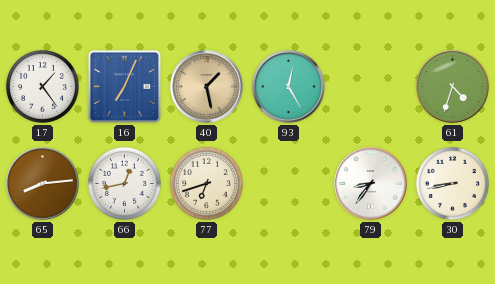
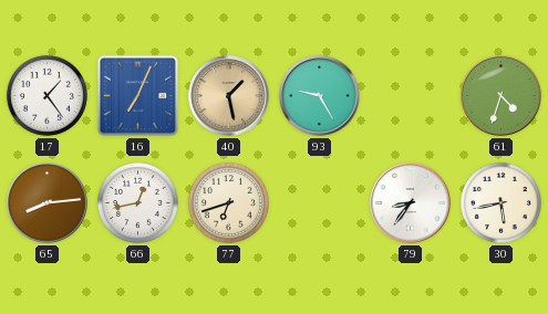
93: 12:25 -> 9:25 (320, 96)
30: 8:43 -> 5:43 (500, 202)
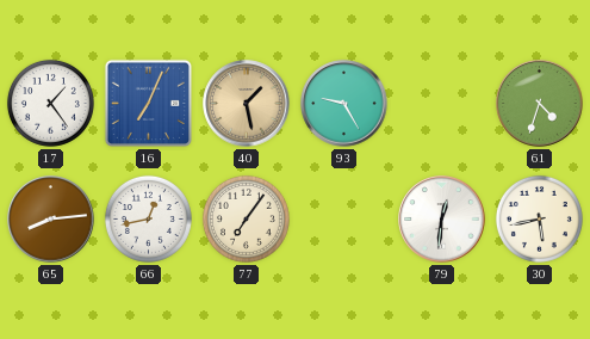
77: 6:42 -> 7:06 (246, 218)
79: 8:36 -> 12:31 (442, 220)
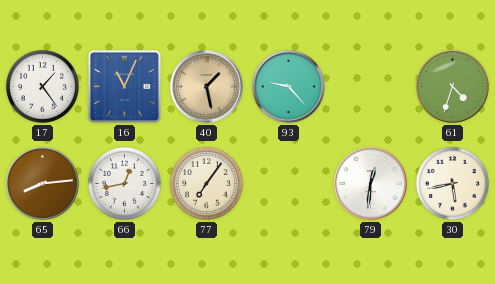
16: 7:04 -> 11:04 (124, 86)
93: 9:25 -> 9:23 (289, 87)
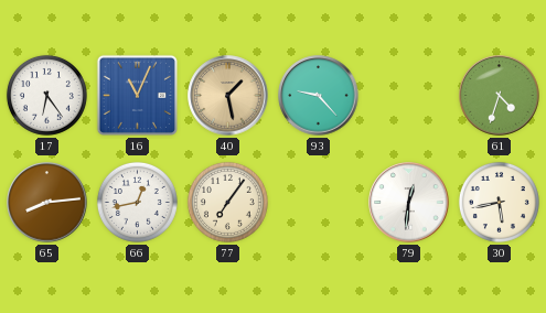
17: 1:24 -> 6:24 (46, 95)
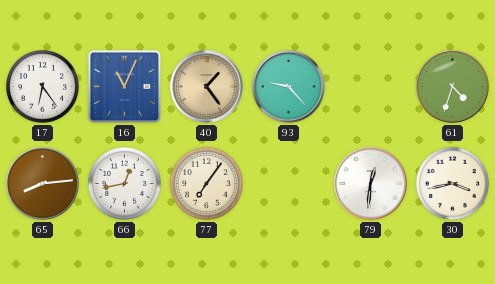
40: 1:28 -> 1:24 (207, 87)
30: 5:43 -> 3:43 (452, 183)
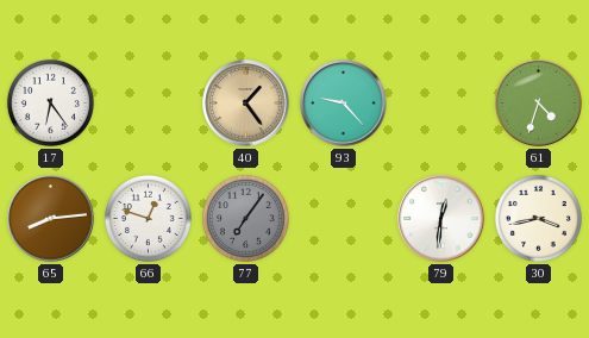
16: 11:04 -> none (124, 86)
66: 12:43 -> 12:48 (148, 218)
77 dial: cream -> grey (245, 218)
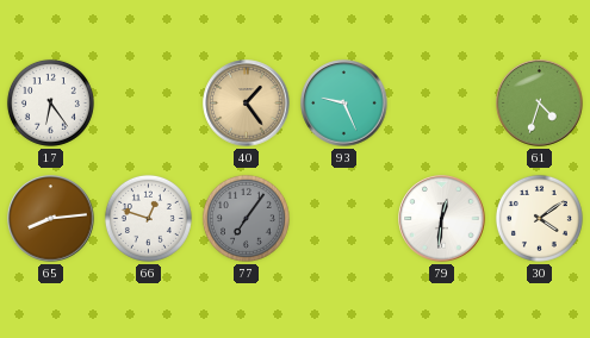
93: 9:23 -> 9:26 (344, 104)
30: 3:43 -> 4:09 (539, 218)
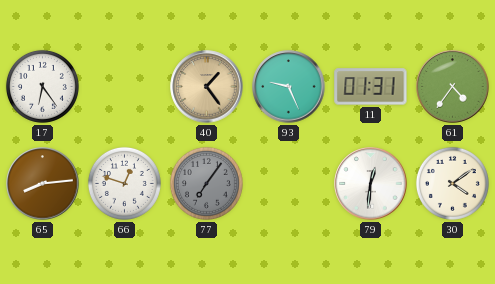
11: none -> 01:31 (371, 87)
61: 4:33 -> 4:36 (453, 87)
